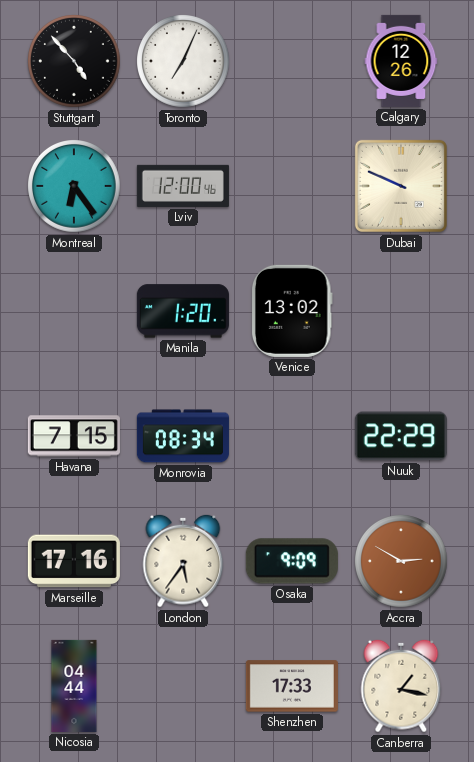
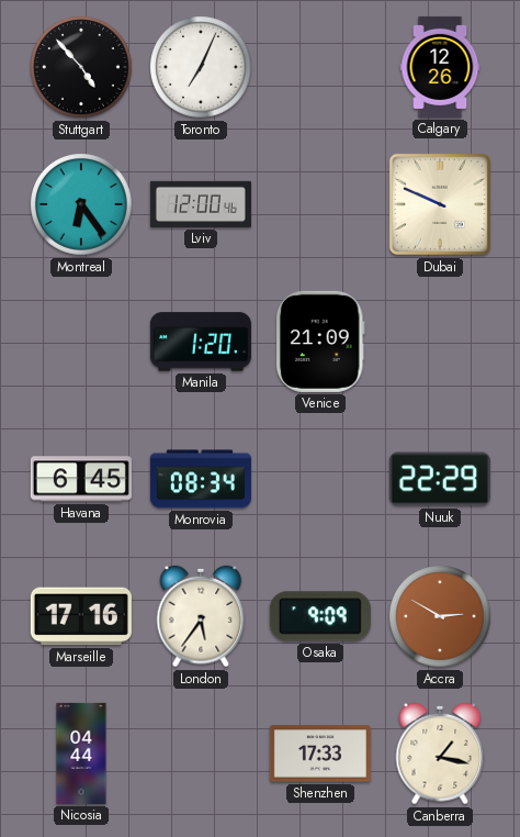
Venice: 13:02 -> 21:09 (320, 342)
Havana: 7:15 -> 6:45 (81, 479)
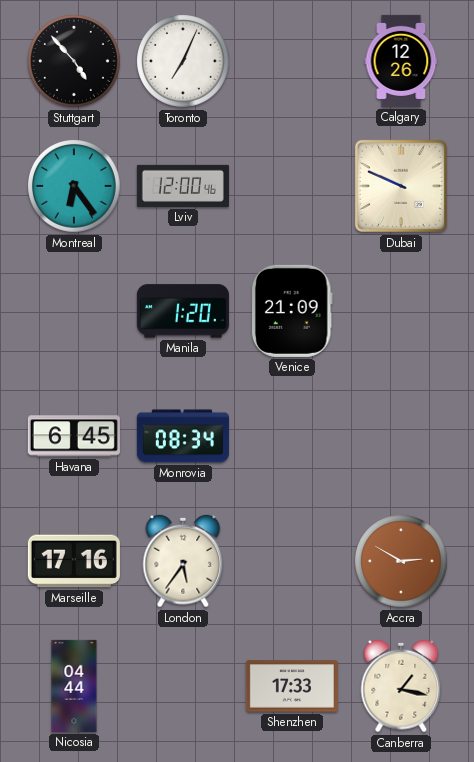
Nuuk: 22:29 -> none (440, 479)
Osaka: 9:09 -> none (320, 616)
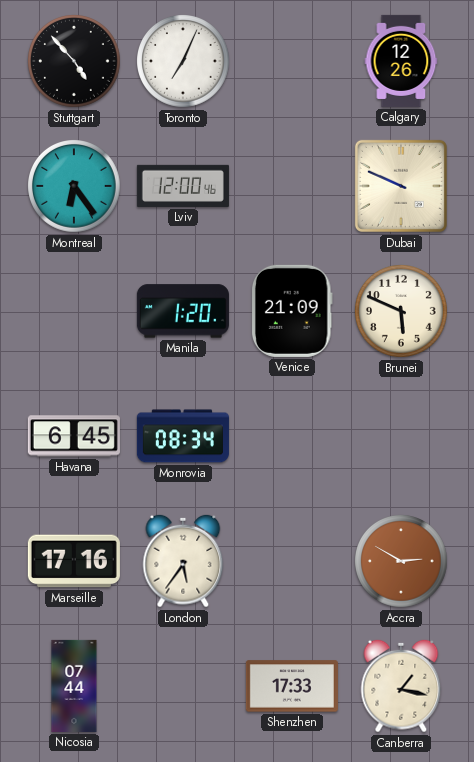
Brunei: none -> 5:49 (402, 312)
Nicosia: 04:44 -> 07:44 (74, 686)
